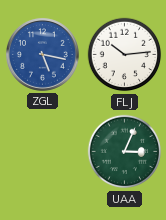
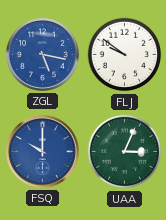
FLJ: 10:14 -> 9:51 (125, 55)
FSQ: none -> 10:00 (42, 151)
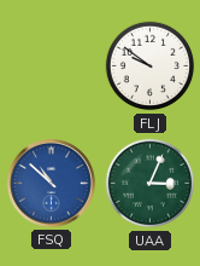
ZGL: 5:17 -> none (42, 54)
FSQ: 10:00 -> 10:52 (51, 183)
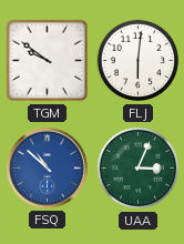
TGM: none -> 9:51 (48, 61)
FLJ: 9:51 -> 6:01 (139, 61)
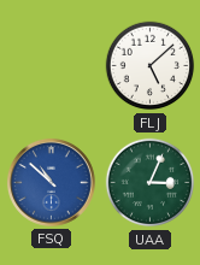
TGM: 9:51 -> none (48, 61)
FLJ: 6:01 -> 5:08 (151, 66)
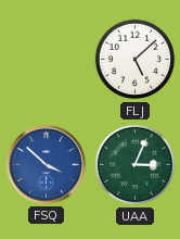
FSQ: 10:52 -> 3:52 (46, 164)
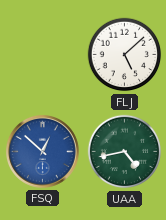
FSQ: 3:52 -> 12:52 (42, 151)
UAA: 3:04 -> 4:43 (125, 152)
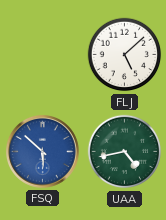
FSQ: 12:52 -> 5:52 (42, 151)
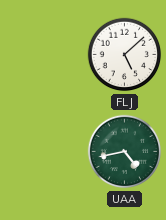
FSQ: 5:52 -> none (42, 151)
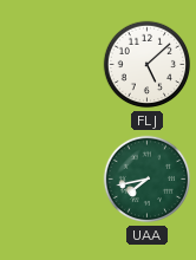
UAA: 4:43 -> 7:43 (148, 180)
